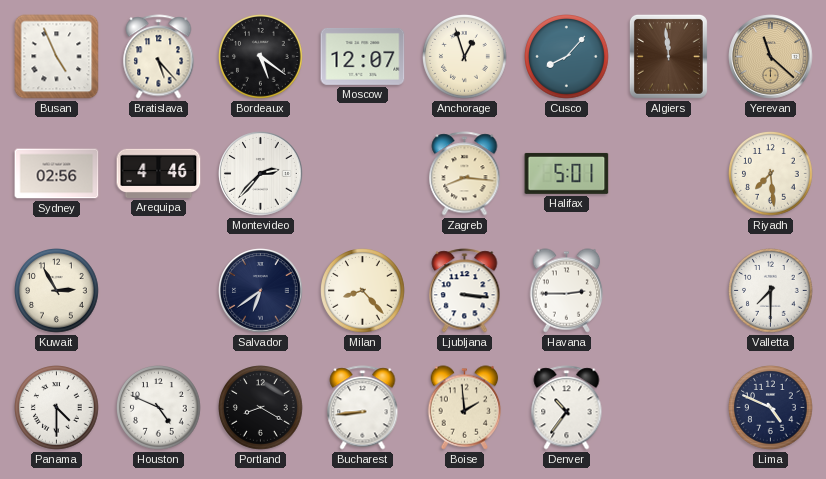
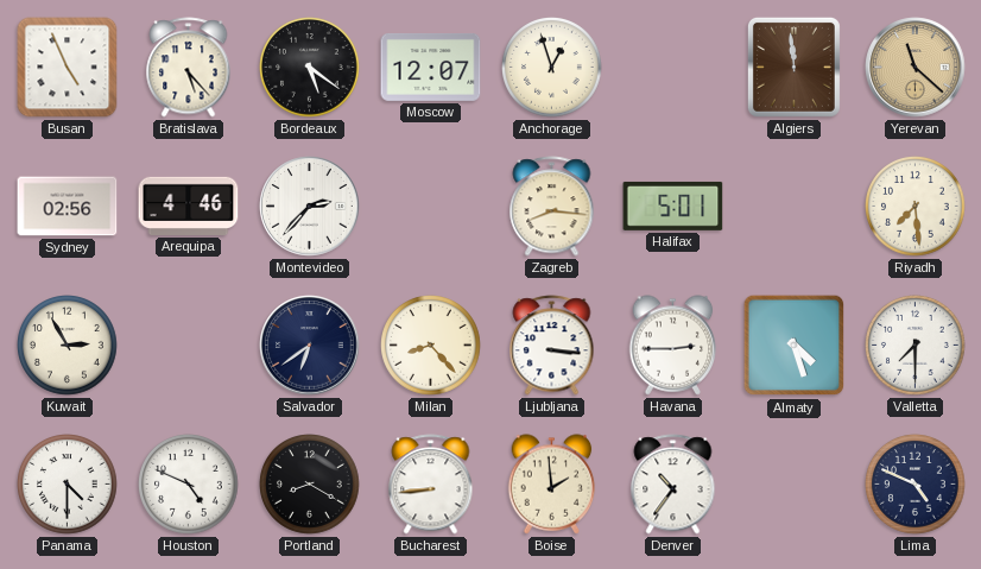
Cusco: 8:07 -> none (567, 57)
Almaty: none -> 4:27 (795, 346)
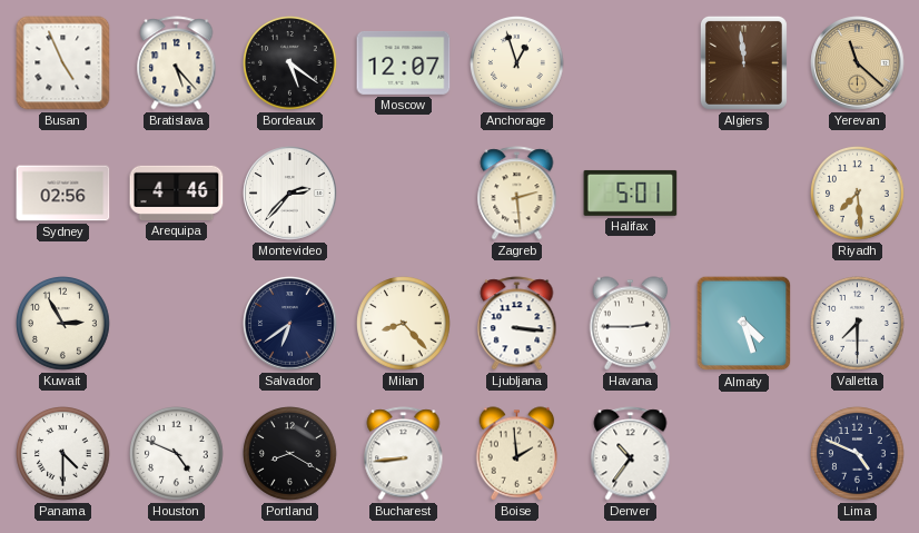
Zagreb: 8:16 -> 2:29 (517, 194)
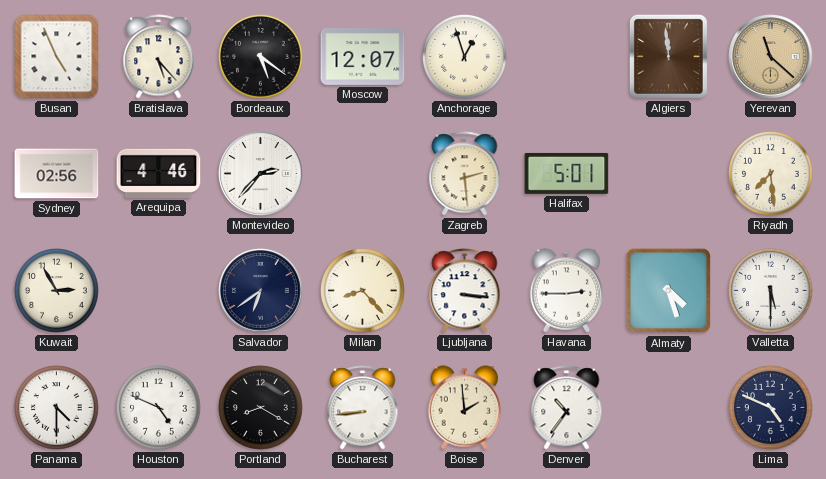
Valletta: 7:30 -> 5:30 (771, 291)
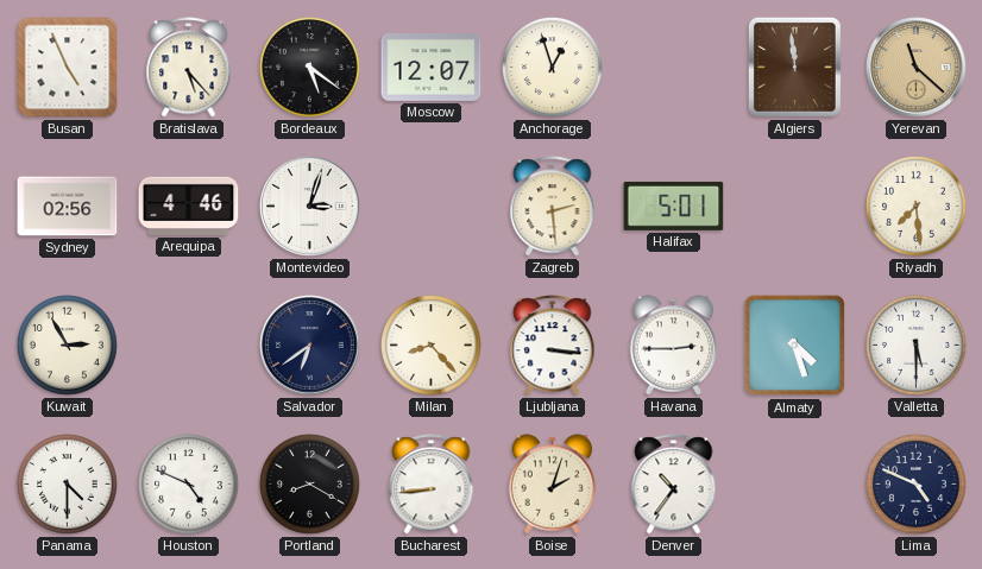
Montevideo: 2:37 -> 3:03 (310, 207)
Boise: 1:59 -> 2:03 (553, 485)
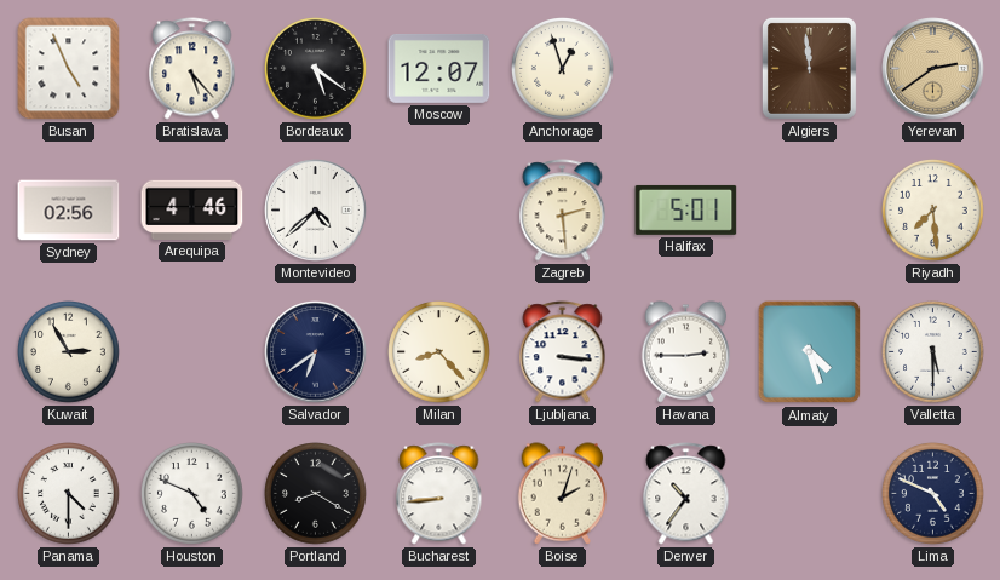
Yerevan: 11:22 -> 2:39 (933, 69)
Montevideo: 3:03 -> 4:38 (316, 211)
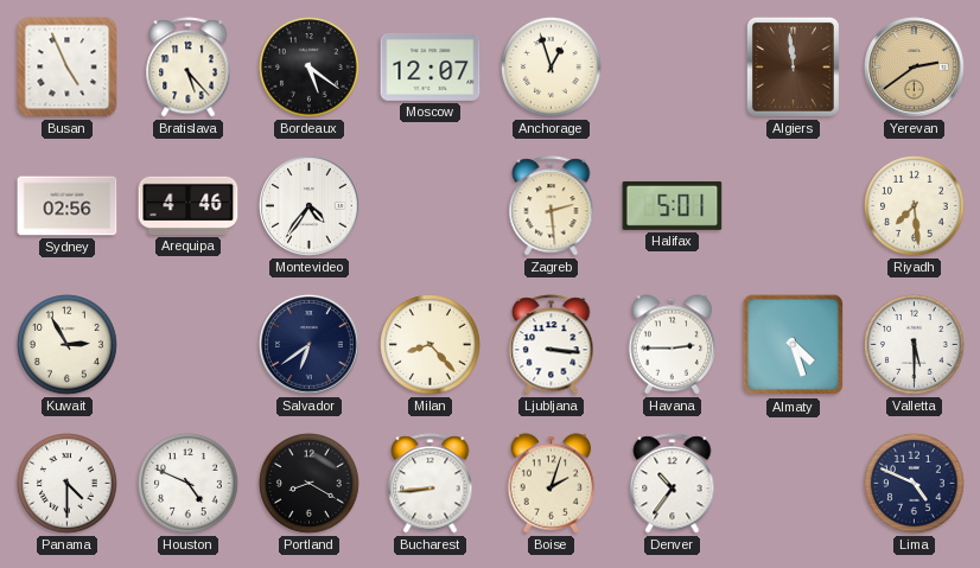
Montevideo: 4:38 -> 4:36 (310, 206)
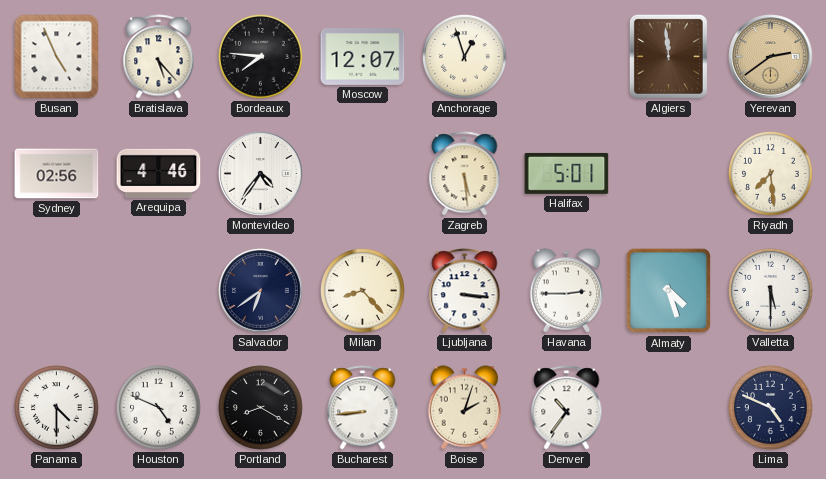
Bordeaux: 5:21 -> 7:46 (261, 57)
Zagreb: 2:29 -> 5:29 (465, 174)
Kuwait: 2:55 -> none (68, 345)
